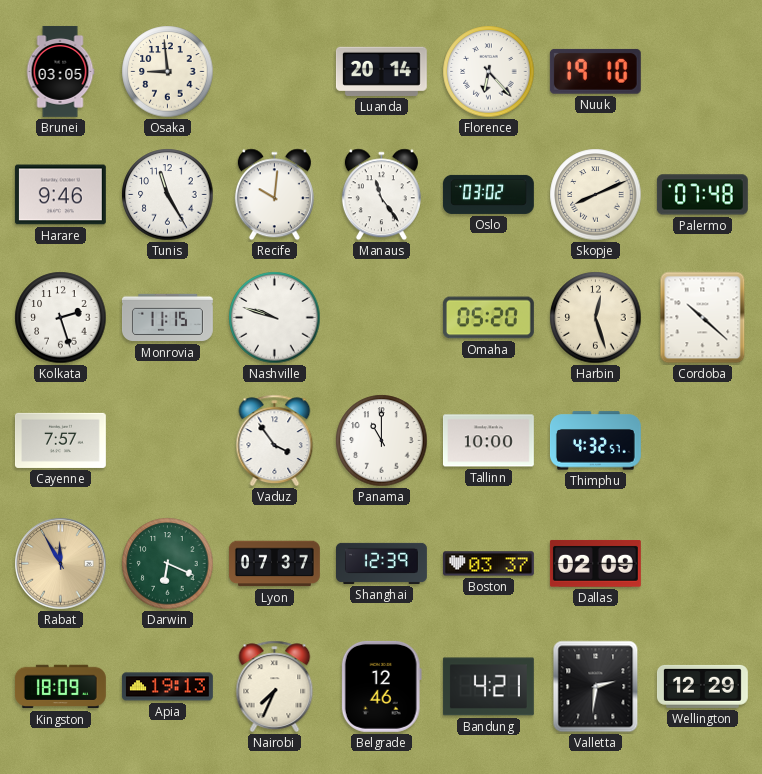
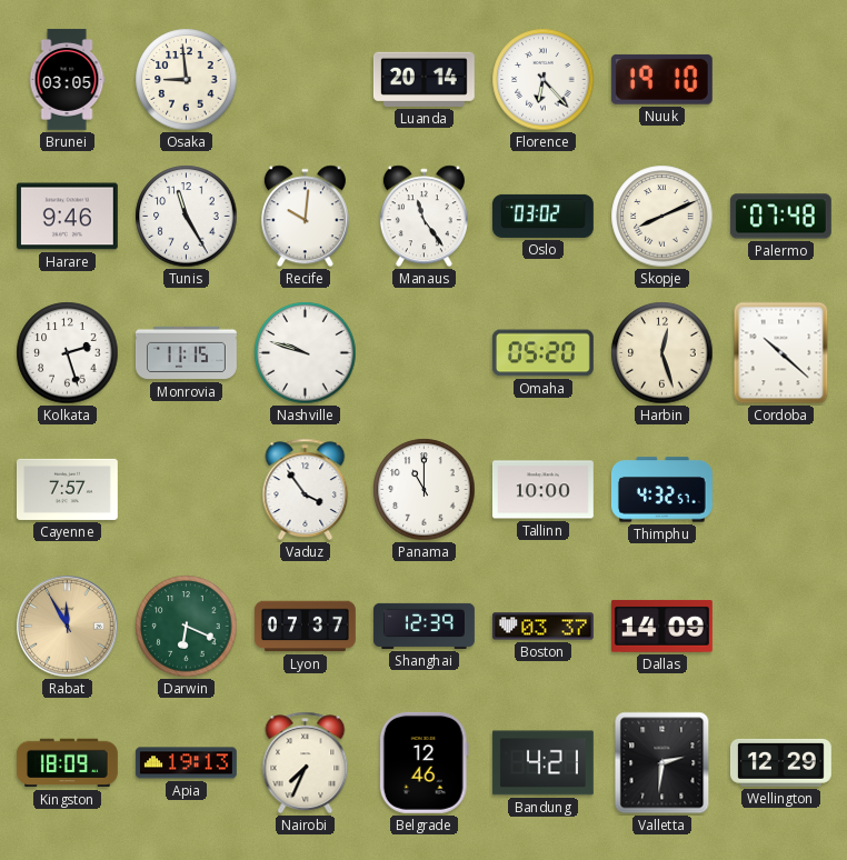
Dallas: 02:09 -> 14:09 (661, 626)
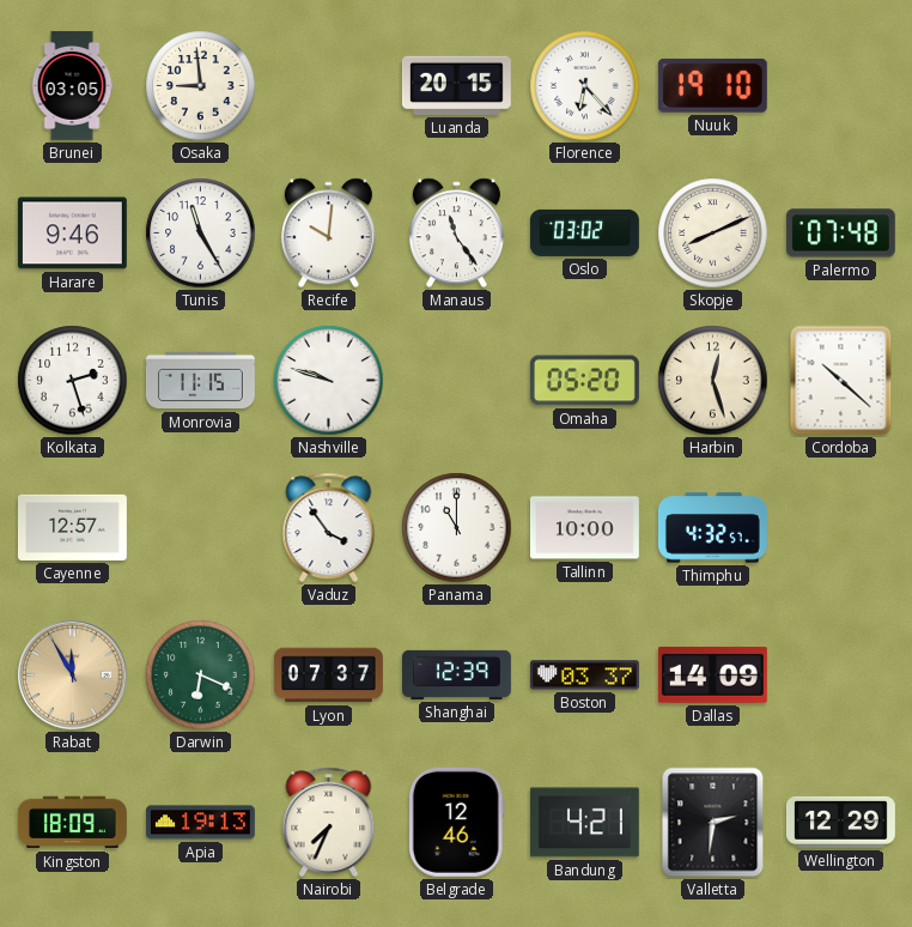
Luanda: 20:14 -> 20:15 (456, 85)
Cayenne: 7:57 -> 12:57 (72, 527)
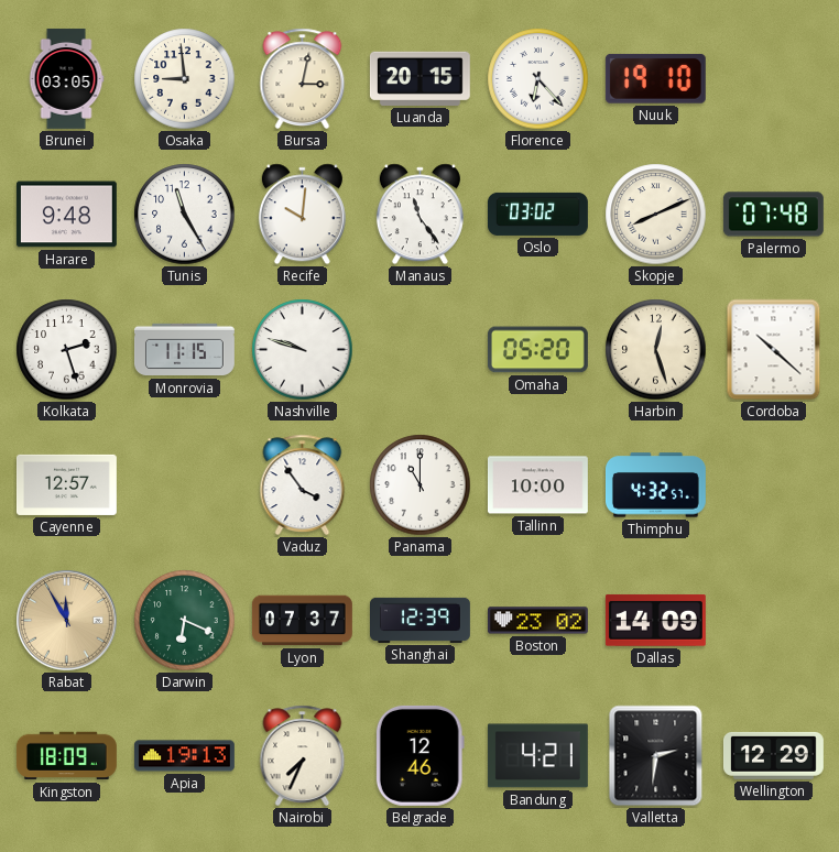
Bursa: none -> 3:02 (303, 78)
Harare: 9:46 -> 9:48 (66, 215)
Boston: 03:37 -> 23:02 (537, 621)
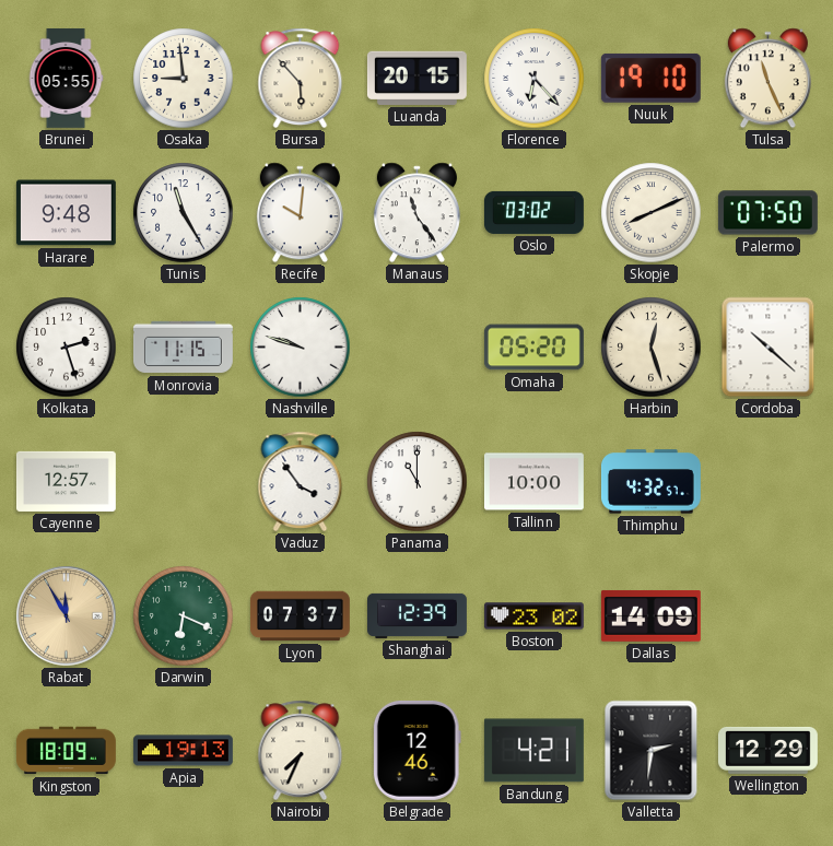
Brunei: 03:05 -> 05:55 (66, 78)
Bursa: 3:02 -> 5:53 (301, 78)
Tulsa: none -> 11:26 (767, 79)
Palermo: 07:48 -> 07:50 (767, 213)
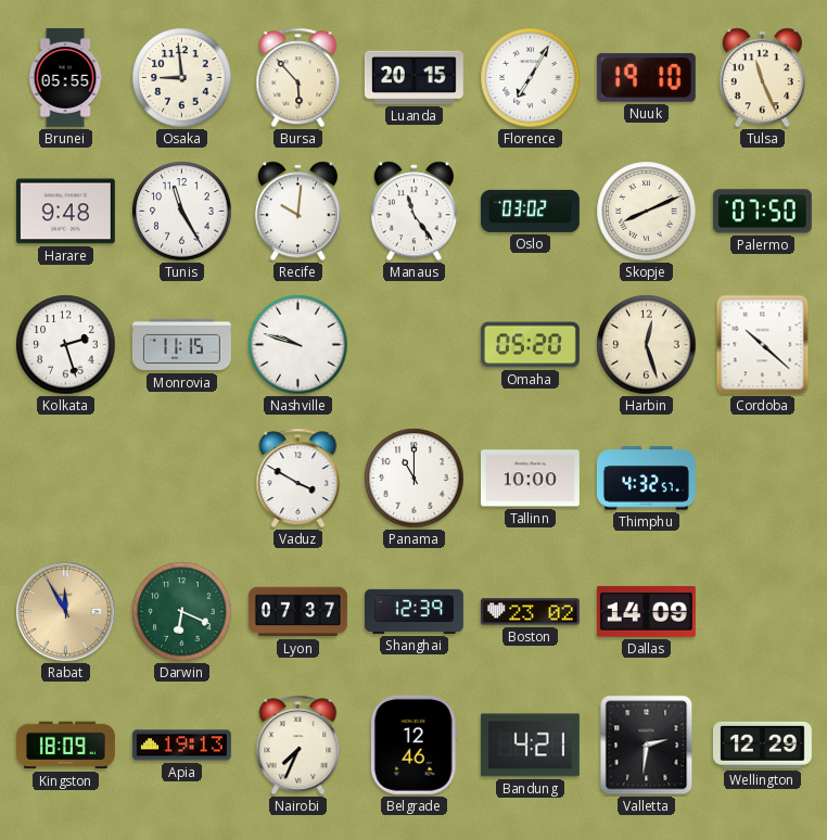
Florence: 6:23 -> 7:05 (531, 78)
Cayenne: 12:57 -> none (66, 481)
Vaduz: 3:54 -> 3:50 (298, 478)
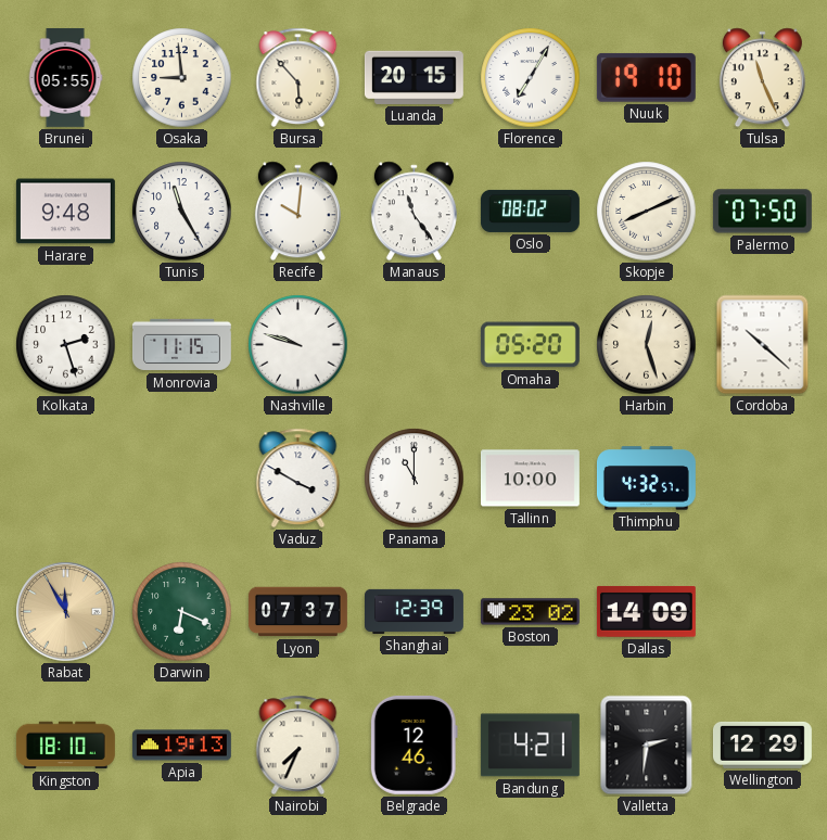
Oslo: 03:02 -> 08:02 (531, 211)
Kingston: 18:09 -> 18:10 (65, 746)
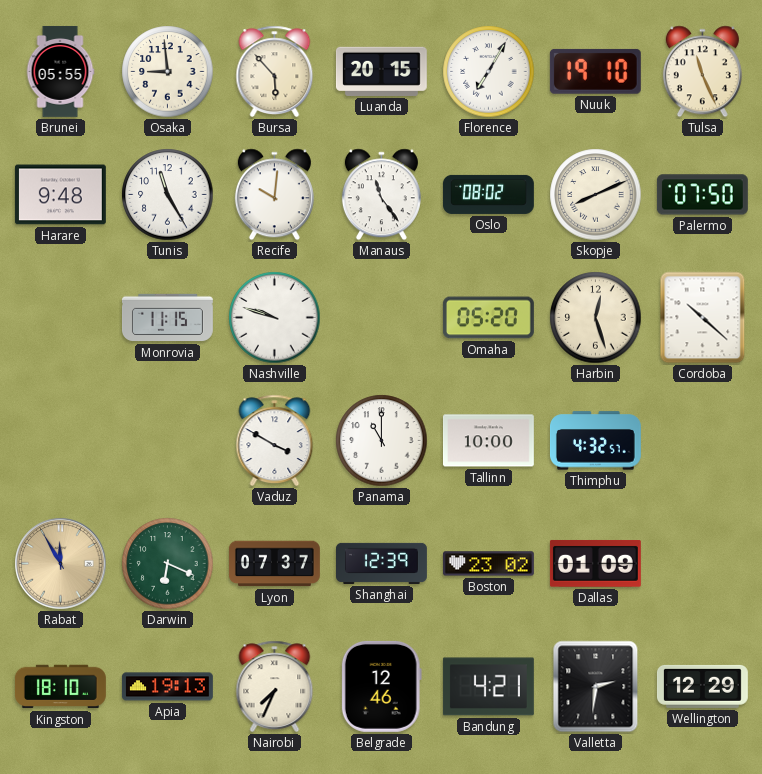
Kolkata: 2:27 -> none (66, 345)
Dallas: 14:09 -> 01:09 (595, 563)
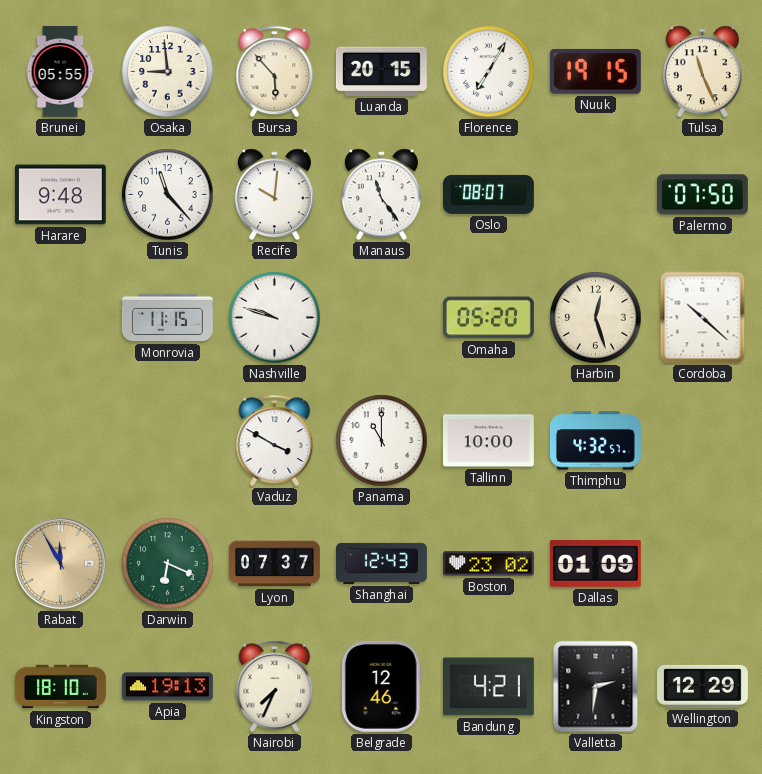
Nuuk: 19:10 -> 19:15 (595, 71)
Tunis: 11:25 -> 11:23 (168, 195)
Oslo: 08:02 -> 08:07 (489, 194)
Skopje: 8:11 -> none (596, 195)
Shanghai: 12:39 -> 12:43 (382, 563)
